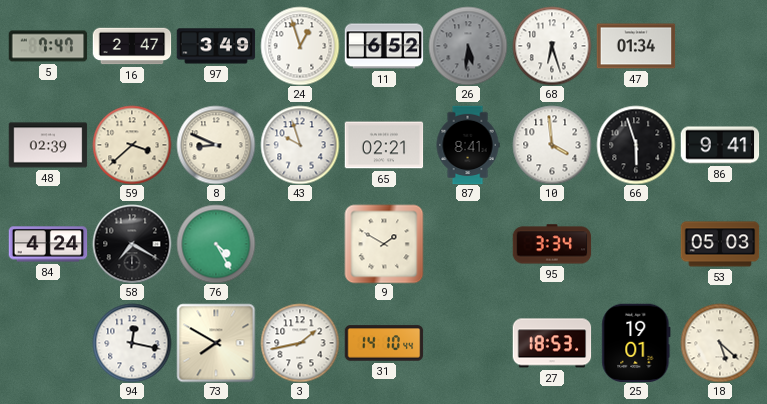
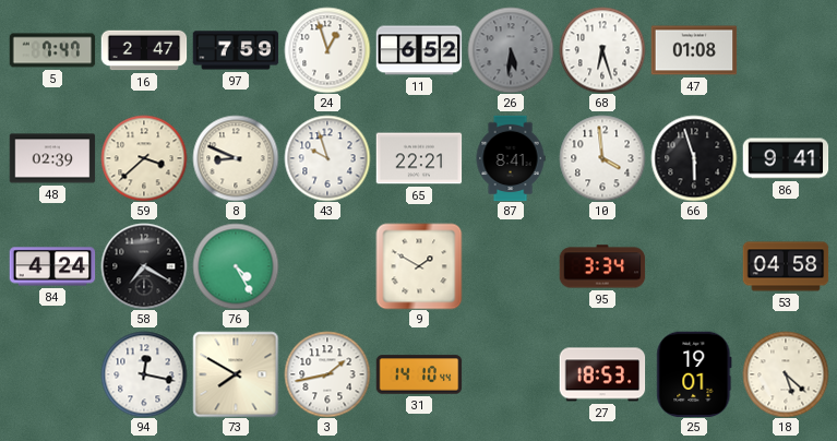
97: 3:49 -> 7:59 (236, 50)
47: 01:34 -> 01:08 (694, 50)
65: 02:21 -> 22:21 (419, 158)
53: 05:03 -> 04:58 (786, 266)
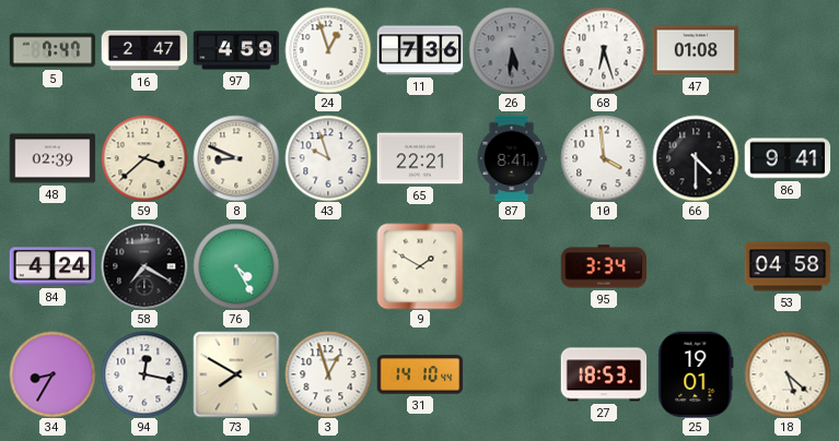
97: 7:59 -> 4:59 (236, 50)
11: 6:52 -> 7:36 (420, 50)
66: 5:57 -> 4:30 (696, 158)
34: none -> 8:35 (53, 374)
3: 1:43 -> 12:57 (328, 374)
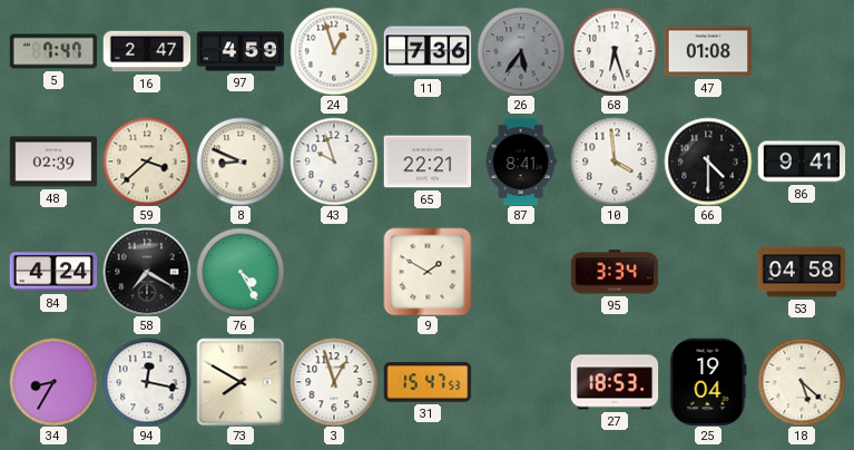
26: 5:31 -> 5:36 (521, 51)
31: 14:10 -> 15:47 (428, 382)
25: 19:01 -> 19:04 (708, 382)
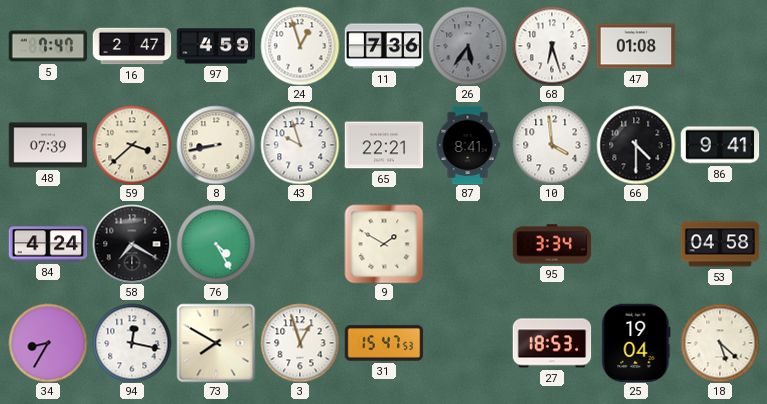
48: 02:39 -> 07:39 (48, 145)
8: 8:49 -> 8:43 (216, 145)
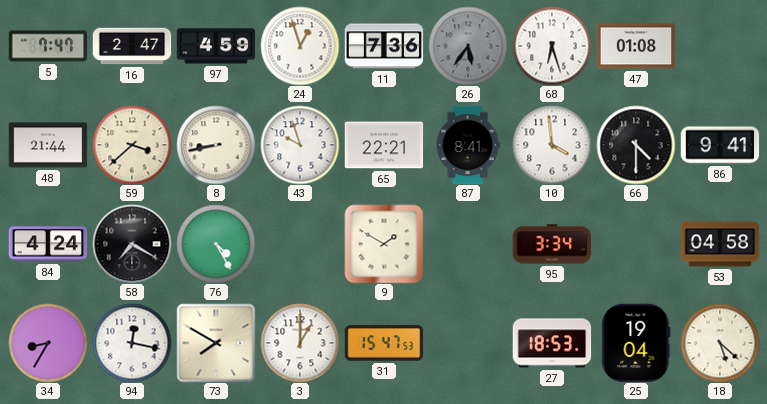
48: 07:39 -> 21:44 (48, 145)
3: 12:57 -> 1:00 (300, 343)
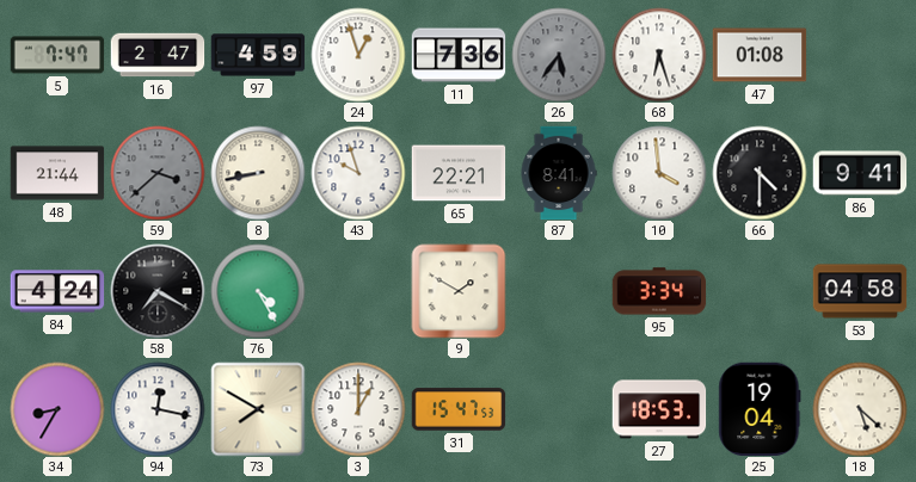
59 dial: cream -> grey (158, 173)
